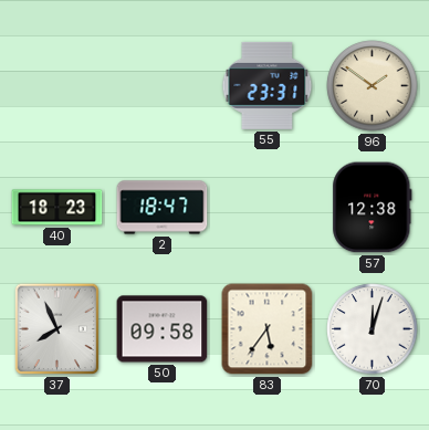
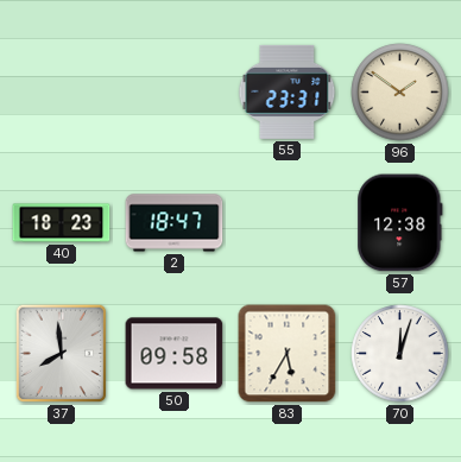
37: 7:56 -> 7:59 (62, 354)
83: 5:36 -> 5:35 (288, 354)
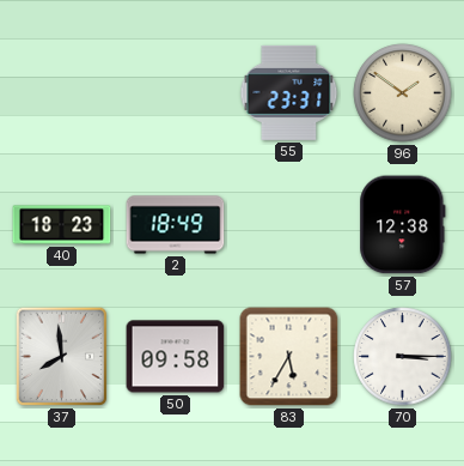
2: 18:47 -> 18:49 (176, 225)
70: 12:03 -> 3:15 (403, 357)
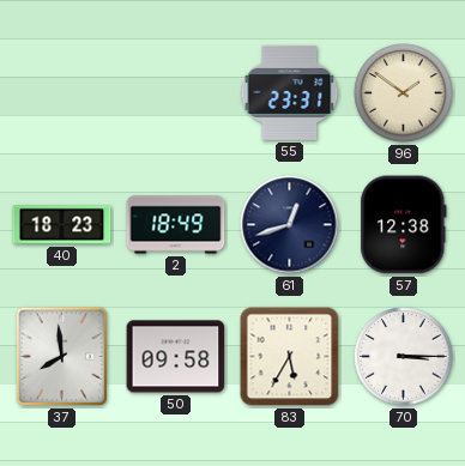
61: none -> 12:42 (290, 225)
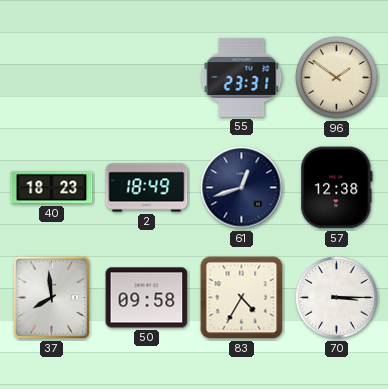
83: 5:35 -> 4:35 (242, 298)
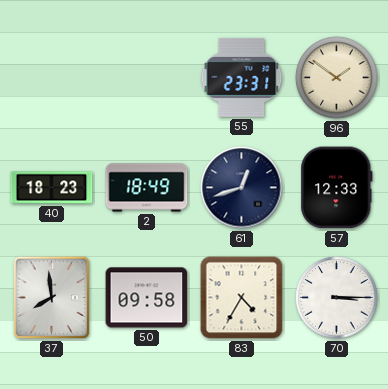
57: 12:38 -> 12:33 (337, 188)
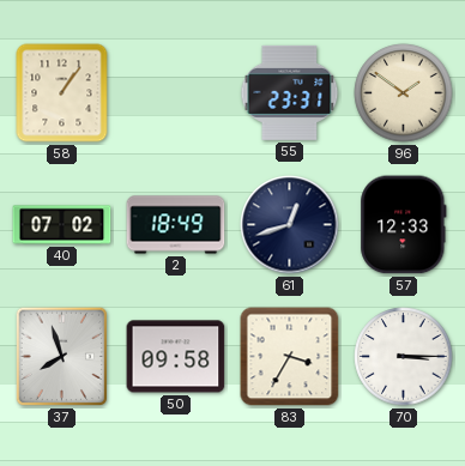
58: none -> 1:06 (62, 93)
40: 18:23 -> 07:02 (62, 225)
37: 7:59 -> 7:57 (62, 357)
83: 4:35 -> 3:35 (290, 357)
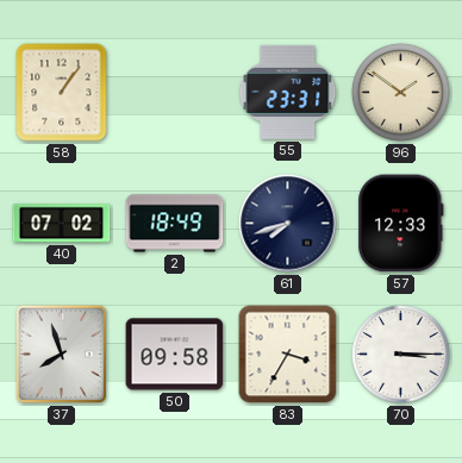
61: 12:42 -> 7:42 (288, 224)
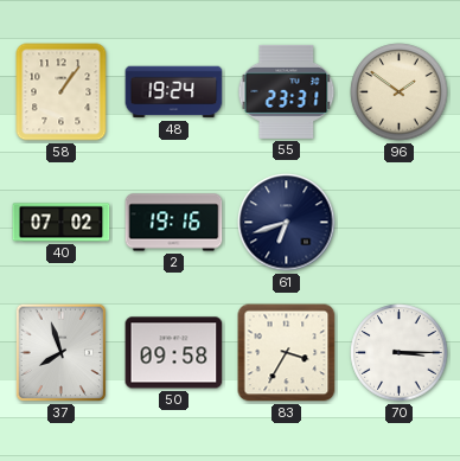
48: none -> 19:24 (174, 92)
2: 18:49 -> 19:16 (174, 223)
61: 7:42 -> 6:42 (287, 223)
57: 12:33 -> none (401, 224)
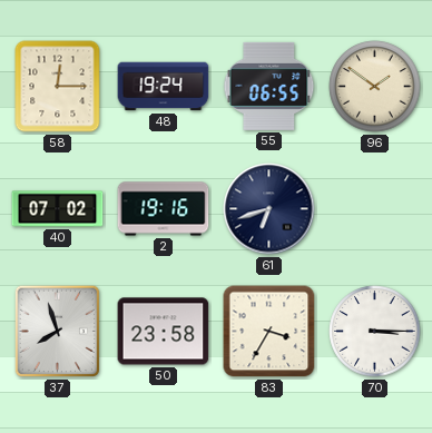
58: 1:06 -> 12:15 (58, 87)
55: 23:31 -> 06:55 (269, 86)
50: 09:58 -> 23:58 (164, 332)
